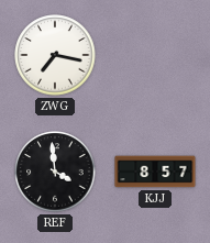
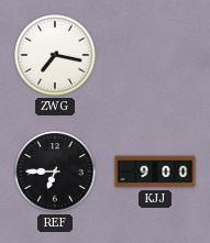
REF: 3:59 -> 6:45 (55, 172)
KJJ: 8:57 -> 9:00 (155, 172)
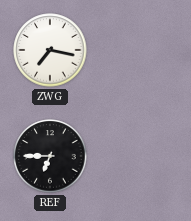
KJJ: 9:00 -> none (155, 172)
